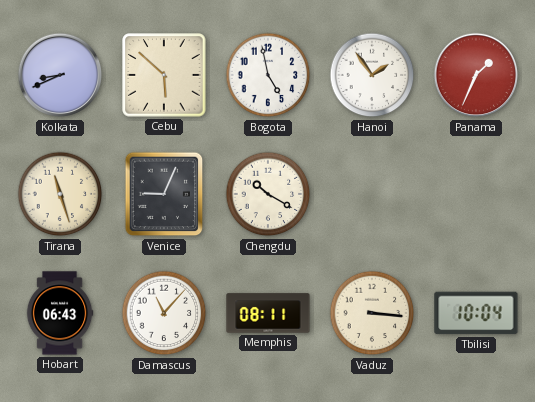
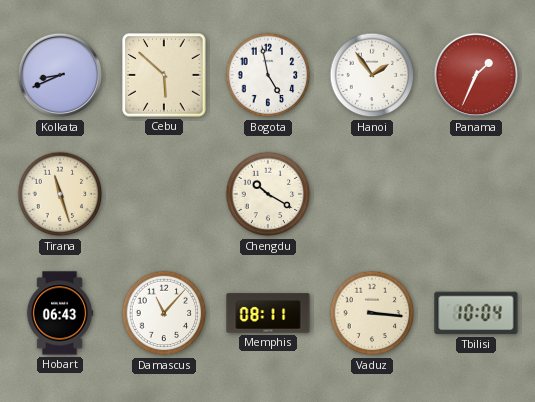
Venice: 9:04 -> none (164, 194)
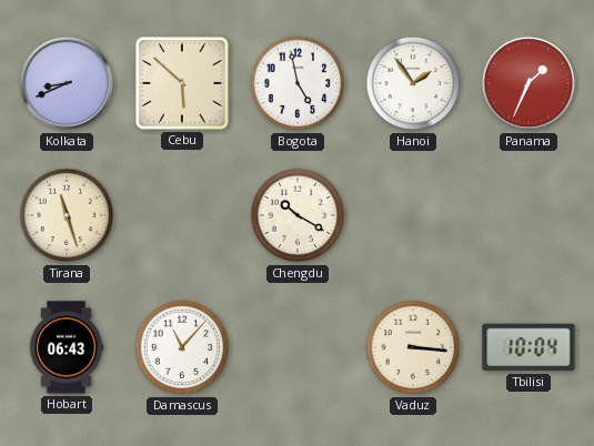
Memphis: 08:11 -> none (268, 313)
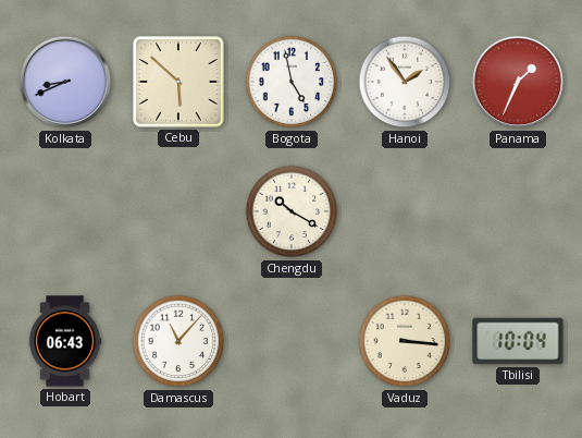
Tirana: 11:27 -> none (67, 215)
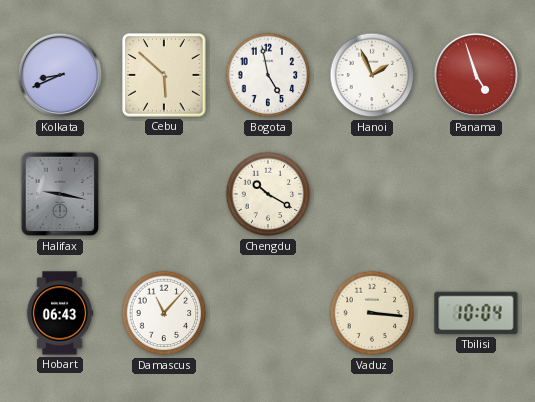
Hanoi: 1:54 -> 1:56 (372, 75)
Panama: 1:34 -> 4:57 (476, 75)
Halifax: none -> 9:17 (60, 194)
